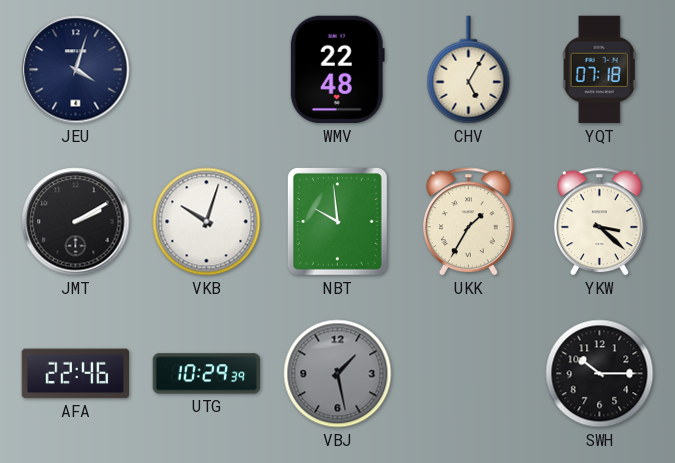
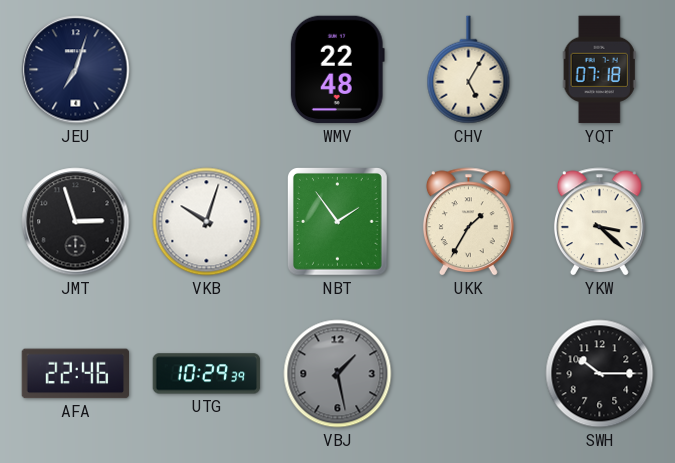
JEU: 4:03 -> 7:03 (76, 70)
JMT: 2:10 -> 2:57 (76, 222)
NBT: 9:59 -> 1:54 (338, 222)
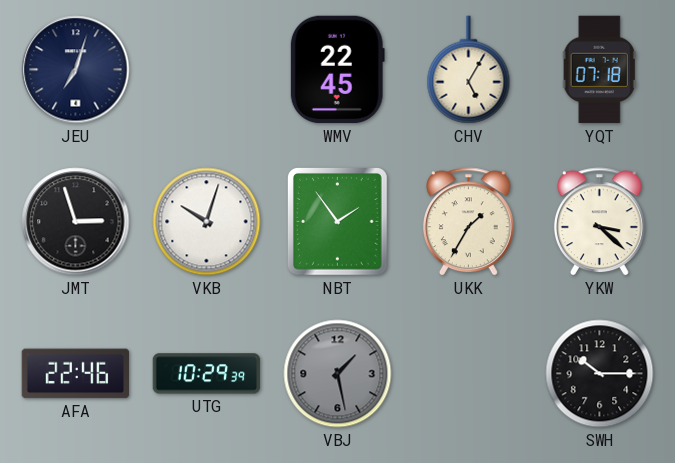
WMV: 22:48 -> 22:45 (337, 70)
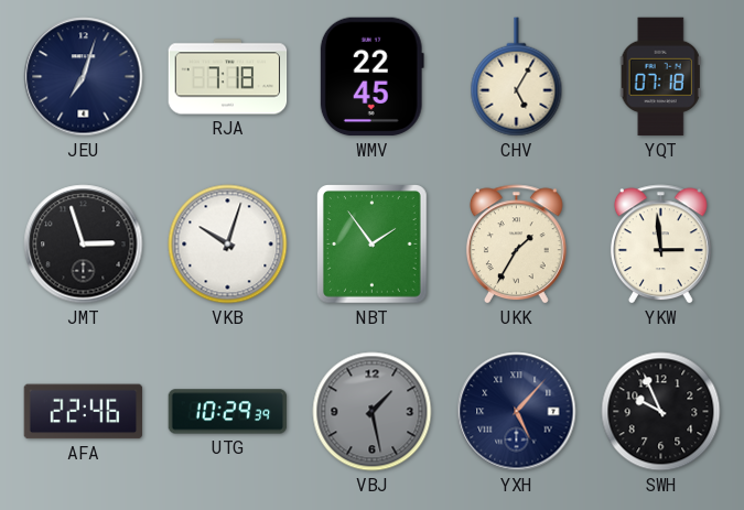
RJA: none -> 7:18 (228, 77)
YKW: 3:22 -> 2:59 (660, 245)
YXH: none -> 5:07 (517, 412)
SWH: 10:15 -> 9:56 (661, 412)
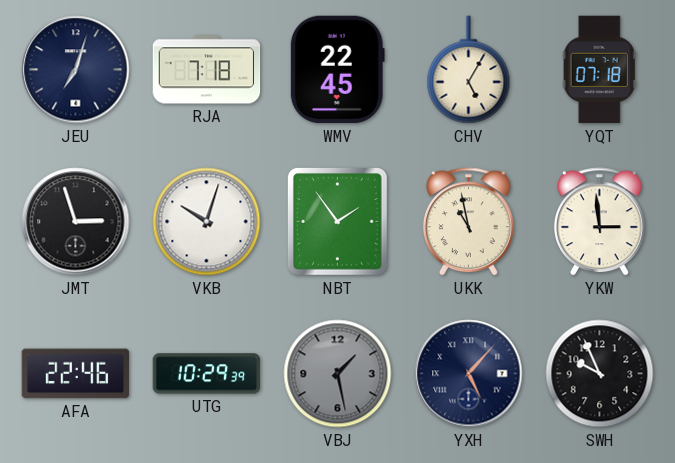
UKK: 1:35 -> 10:58 (468, 222)
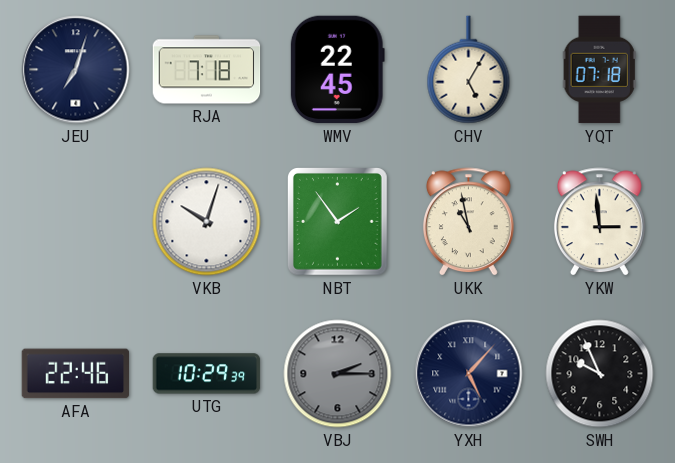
JMT: 2:57 -> none (76, 222)
VBJ: 1:28 -> 2:15 (338, 374)
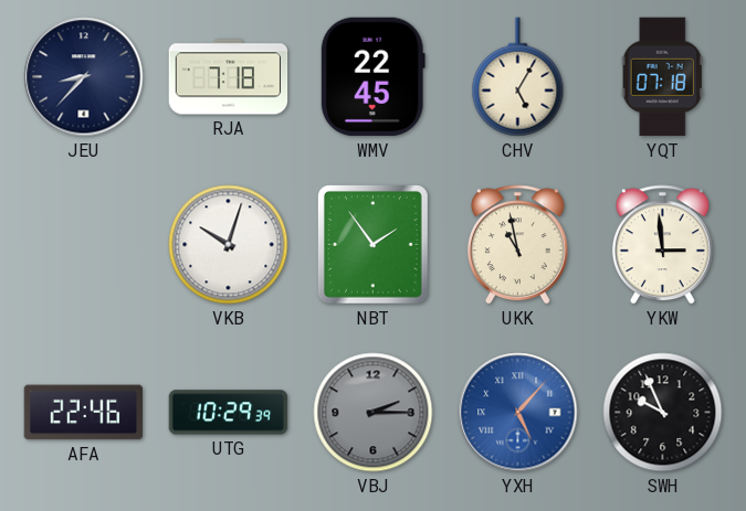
JEU: 7:03 -> 8:37 (84, 77)
YXH dial: navy -> blue (518, 413)
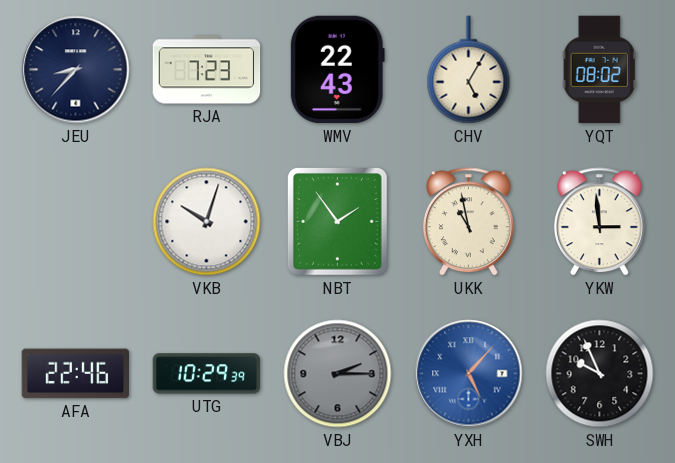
RJA: 7:18 -> 7:23 (207, 70)
WMV: 22:45 -> 22:43 (337, 70)
YQT: 07:18 -> 08:02 (599, 70)
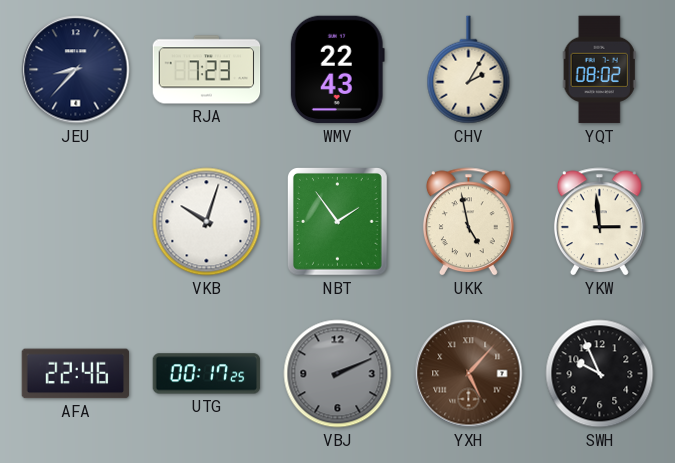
CHV: 5:05 -> 2:05 (469, 70)
UKK: 10:58 -> 4:58 (468, 222)
UTG: 10:29 -> 00:17 (207, 374)
VBJ: 2:15 -> 2:11 (338, 374)
YXH dial: blue -> brown (469, 374)
